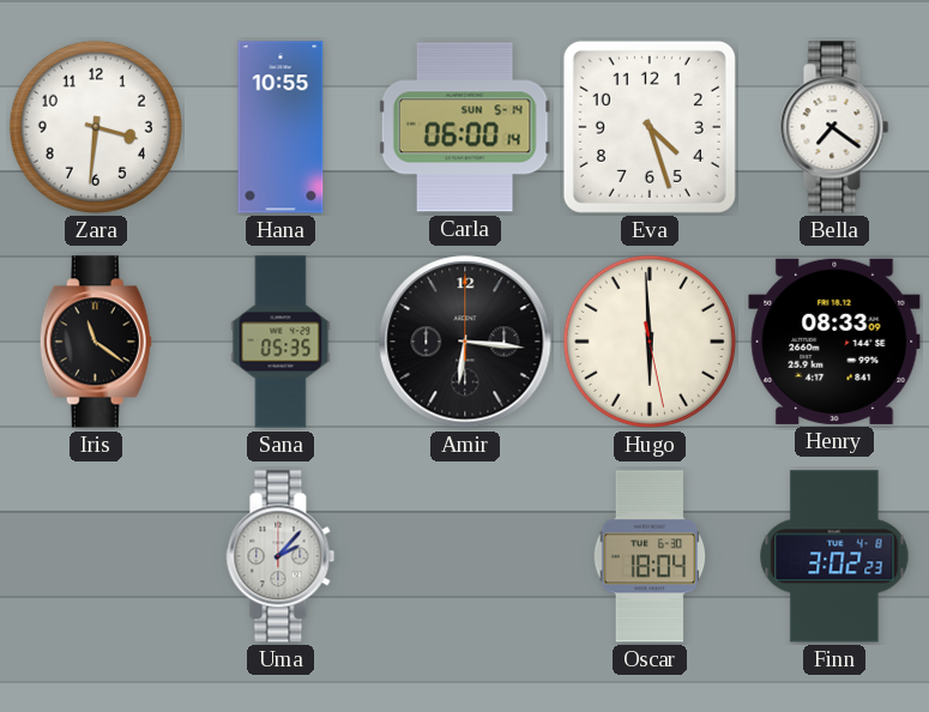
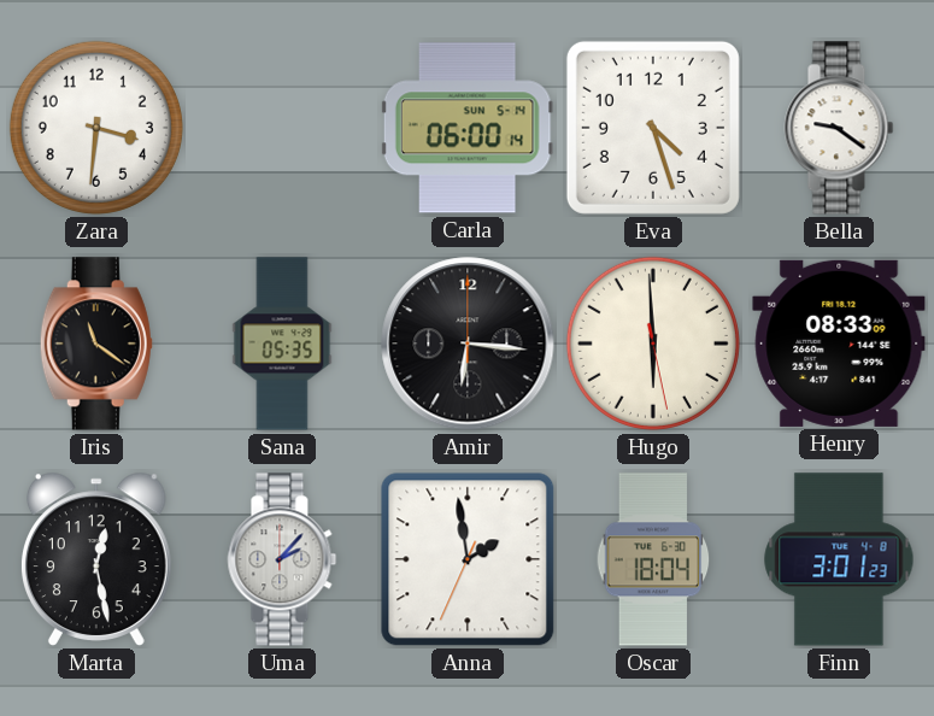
Hana: 10:55 -> none (280, 127)
Bella: 7:21 -> 9:21 (839, 128)
Marta: none -> 12:28 (96, 559)
Anna: none -> 1:58 (468, 559)
Finn: 3:02 -> 3:01 (839, 559)
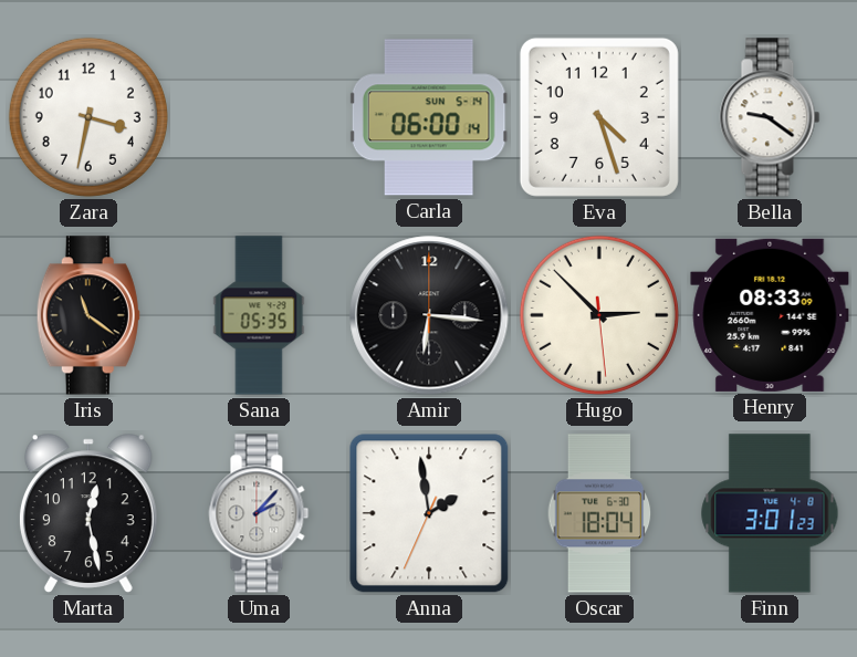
Zara: 3:31 -> 3:32 (88, 117)
Hugo: 5:59 -> 2:52 (599, 315)
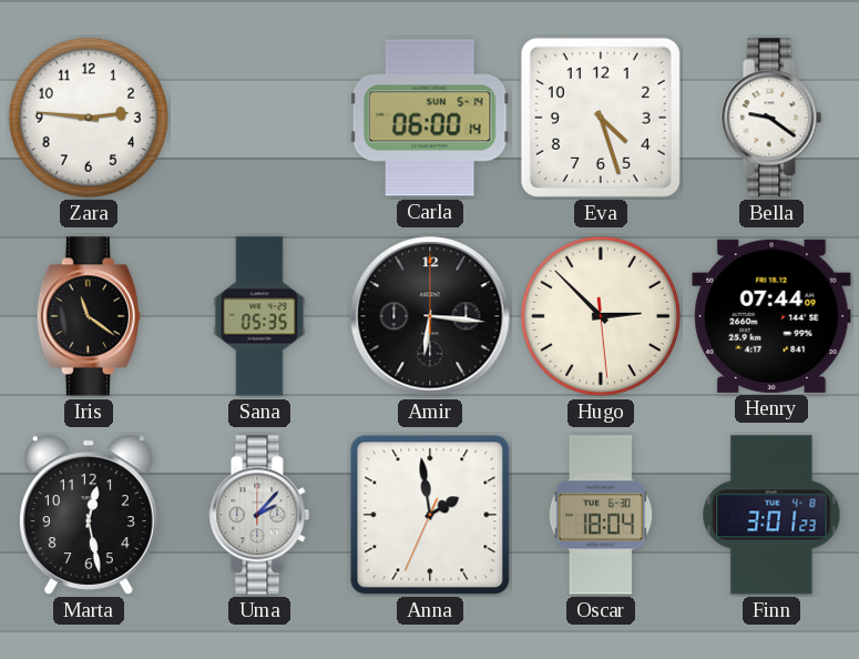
Zara: 3:32 -> 2:46 (89, 118)
Henry: 08:33 -> 07:44 (771, 316)
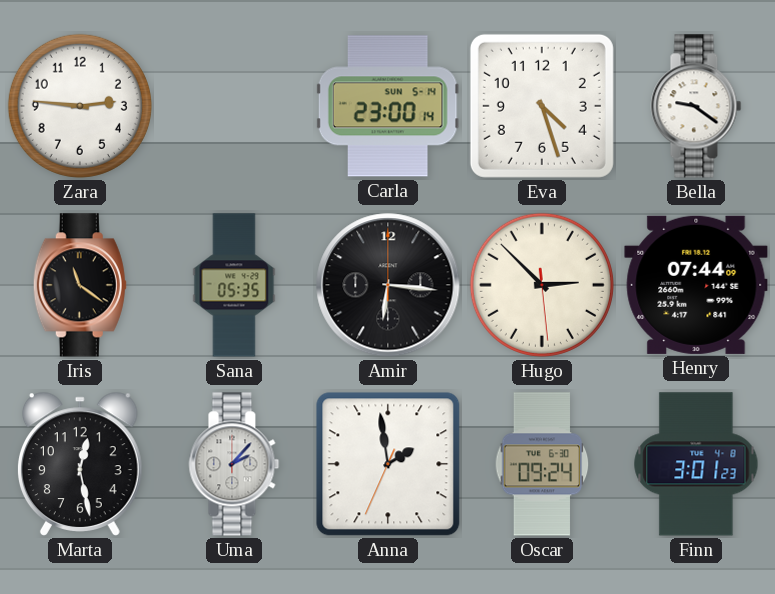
Carla: 06:00 -> 23:00 (388, 106)
Oscar: 18:04 -> 09:24 (542, 464)
